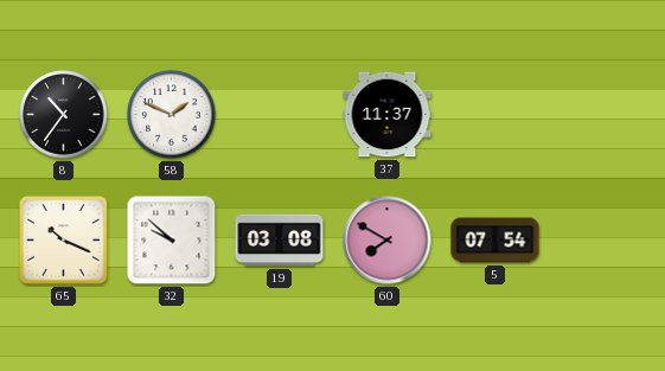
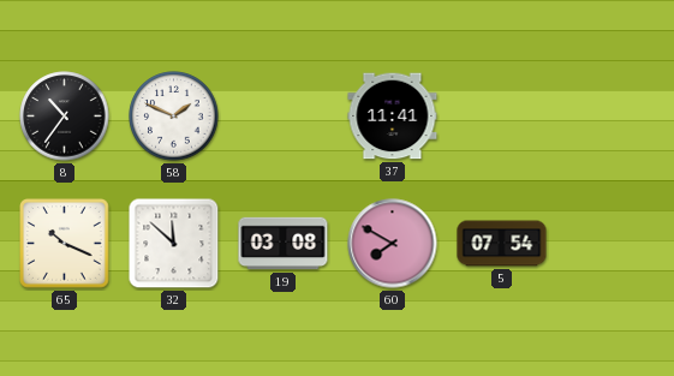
37: 11:37 -> 11:41 (393, 117)
32: 9:52 -> 11:52 (174, 244)
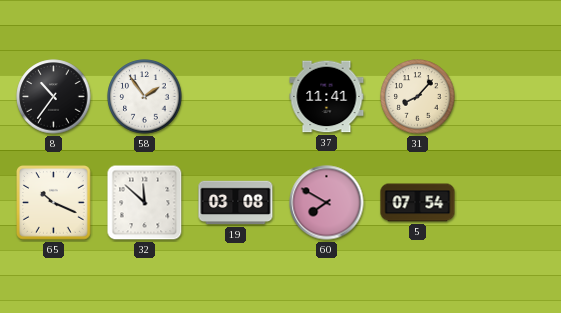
58: 1:49 -> 1:54 (145, 97)
31: none -> 8:07 (418, 97)
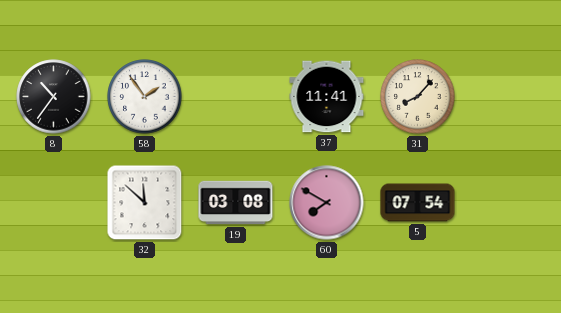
65: 10:19 -> none (54, 203)
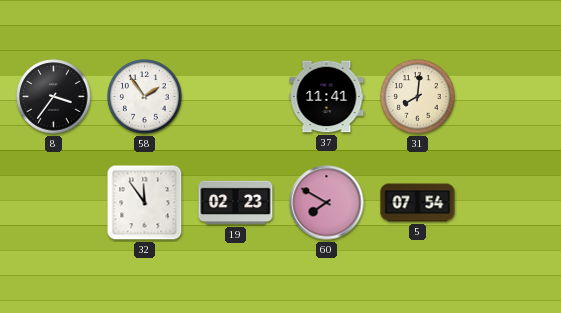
8: 10:36 -> 3:36 (54, 97)
31: 8:07 -> 8:01 (418, 97)
32: 11:52 -> 11:54 (145, 203)
19: 03:08 -> 02:23 (236, 203)
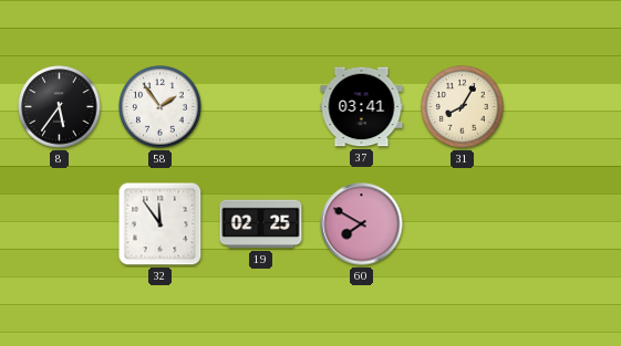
8: 3:36 -> 5:36 (60, 107)
37: 11:41 -> 03:41 (362, 107)
31: 8:01 -> 8:05 (463, 107)
19: 02:23 -> 02:25 (261, 224)
5: 07:54 -> none (418, 203)
